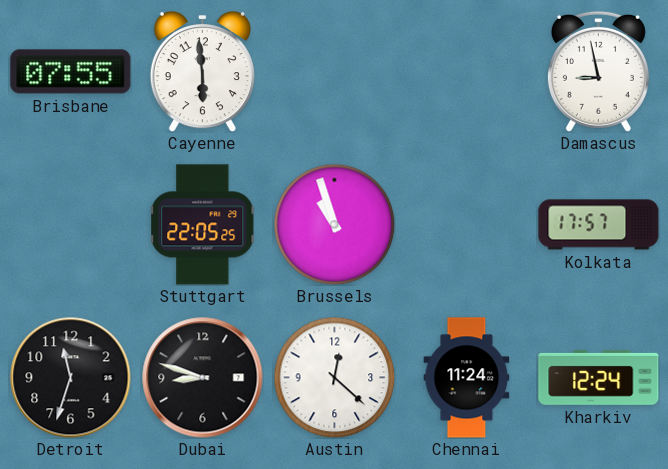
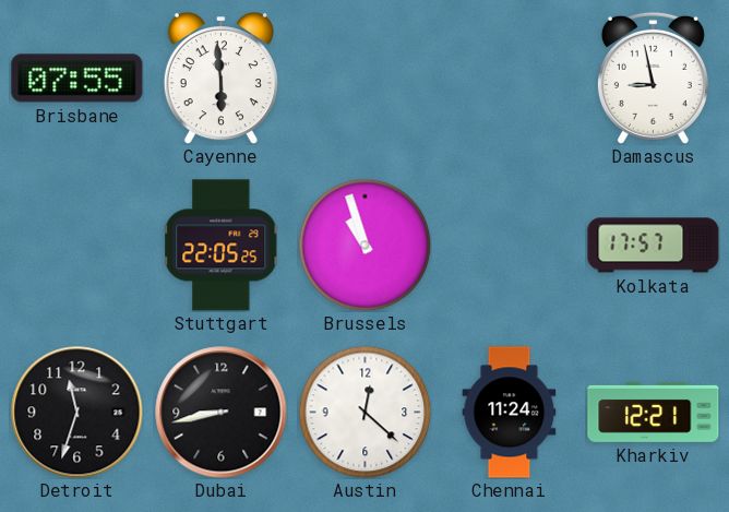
Dubai: 8:48 -> 8:43 (222, 413)
Kharkiv: 12:24 -> 12:21 (654, 412)
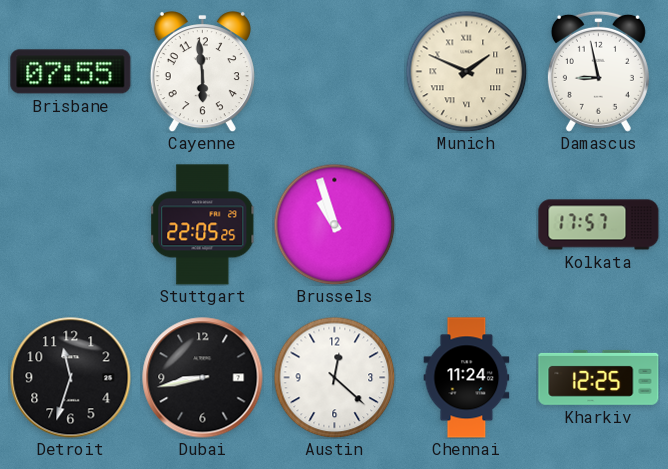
Munich: none -> 1:49 (466, 71)
Kharkiv: 12:21 -> 12:25 (599, 377)
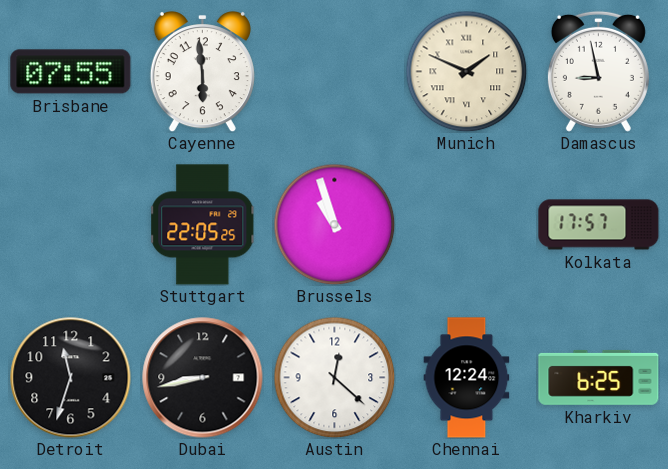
Chennai: 11:24 -> 12:24 (467, 378)
Kharkiv: 12:25 -> 6:25 (599, 377)
